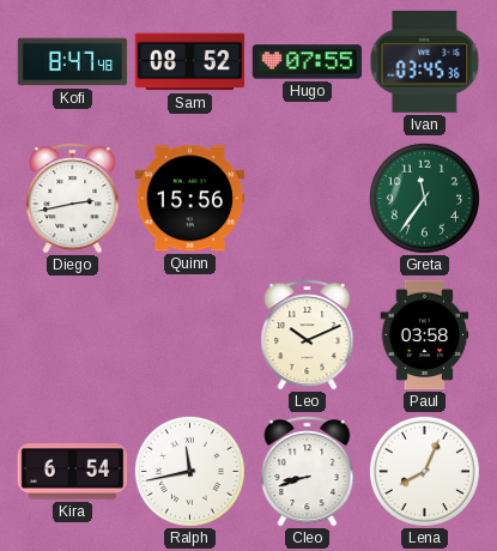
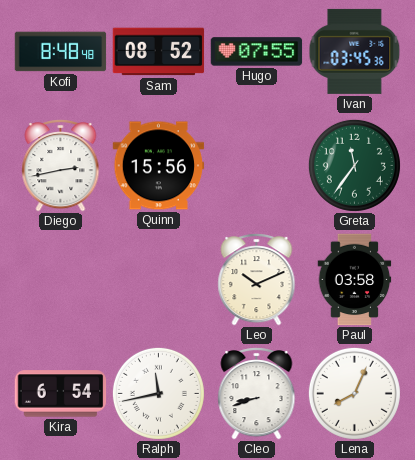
Kofi: 8:47 -> 8:48 (61, 52)
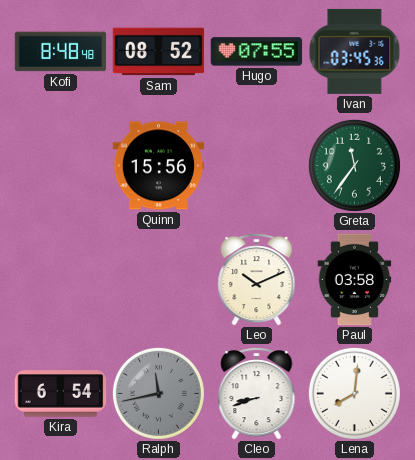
Diego: 2:43 -> none (61, 166)
Ralph dial: white -> grey (158, 393)
Lena: 8:04 -> 8:01 (354, 393)
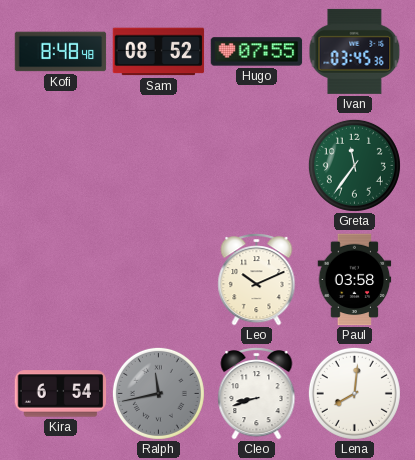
Quinn: 15:56 -> none (159, 166)
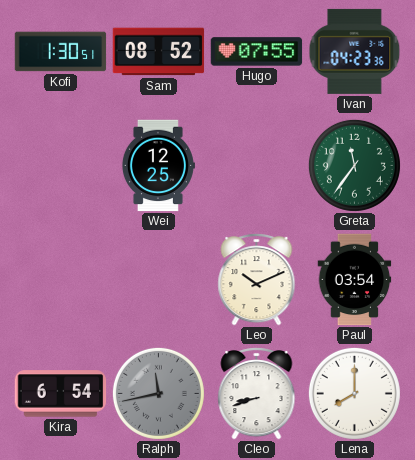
Kofi: 8:48 -> 1:30 (61, 52)
Ivan: 03:45 -> 04:23 (355, 51)
Wei: none -> 12:25 (158, 166)
Paul: 03:58 -> 03:54 (355, 280)
Lena: 8:01 -> 8:00 (354, 393)
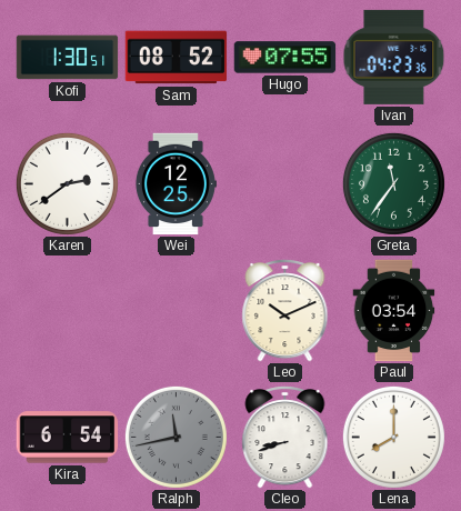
Karen: none -> 2:39 (67, 183)
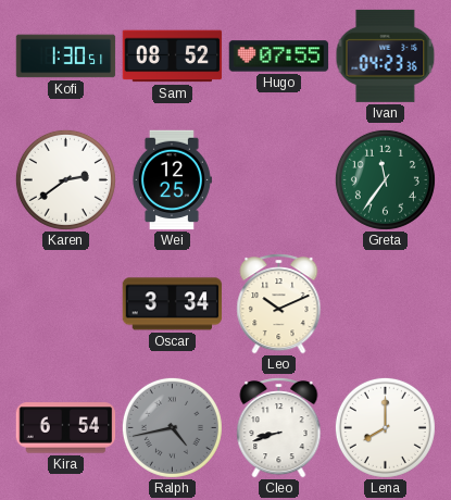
Oscar: none -> 3:34 (173, 304)
Paul: 03:54 -> none (394, 311)
Ralph: 11:43 -> 4:43 (172, 427)
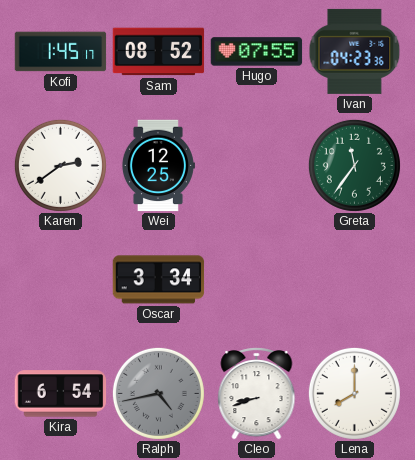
Kofi: 1:30 -> 1:45 (61, 52)
Leo: 10:11 -> none (279, 304)
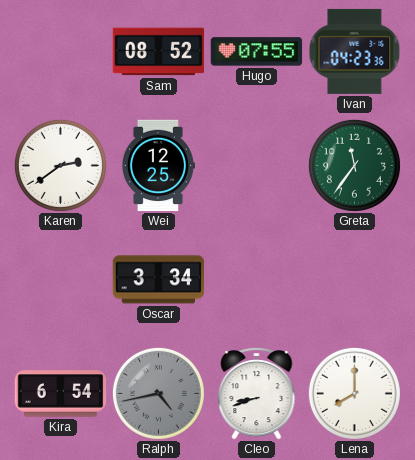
Kofi: 1:45 -> none (61, 52)
